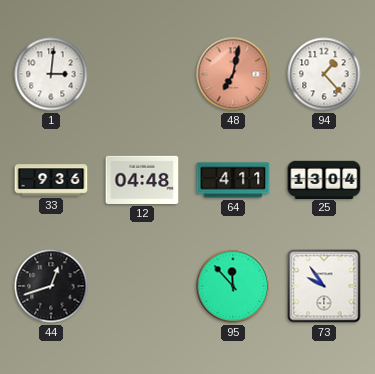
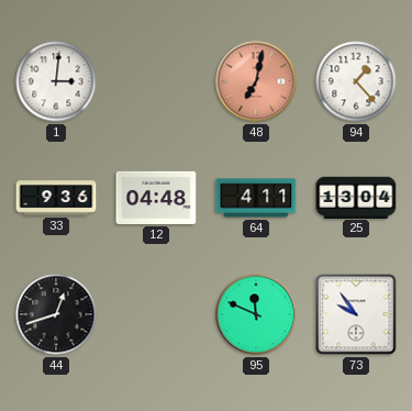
95: 11:53 -> 11:49 (256, 314)
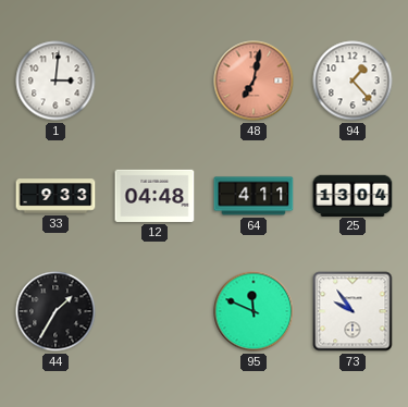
33: 9:36 -> 9:33 (55, 196)
44: 12:42 -> 1:35 (55, 311)
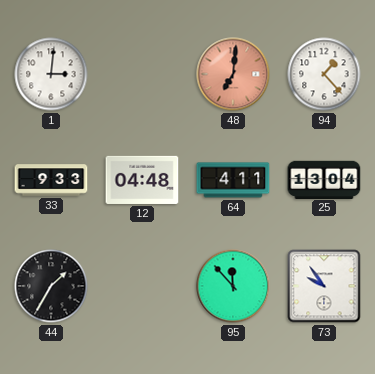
48: 7:02 -> 7:01 (233, 74)
95: 11:49 -> 11:53 (233, 286)
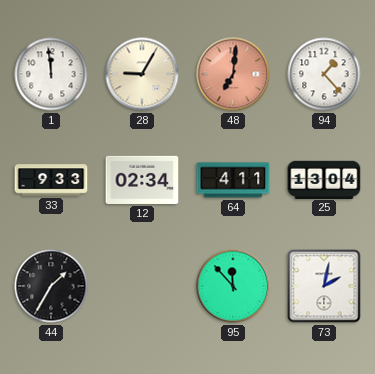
1: 3:01 -> 11:59 (51, 74)
28: none -> 9:05 (142, 74)
12: 04:48 -> 02:34 (142, 180)
73: 9:54 -> 2:02 (324, 286)
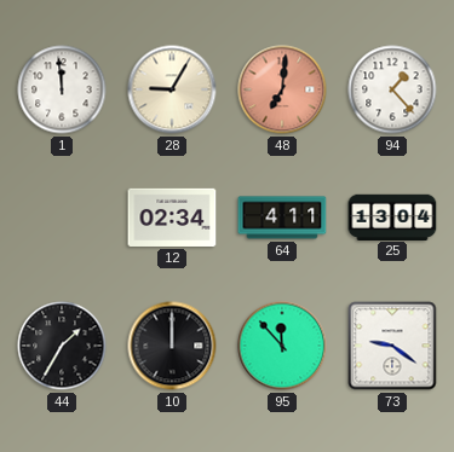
33: 9:33 -> none (51, 180)
10: none -> 12:00 (172, 346)
73: 2:02 -> 9:21 (392, 346)
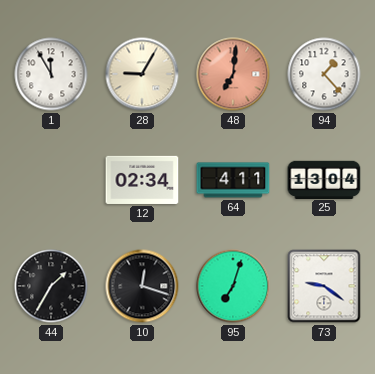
1: 11:59 -> 11:55 (51, 74)
10: 12:00 -> 12:18 (142, 286)
95: 11:53 -> 7:03 (233, 286)
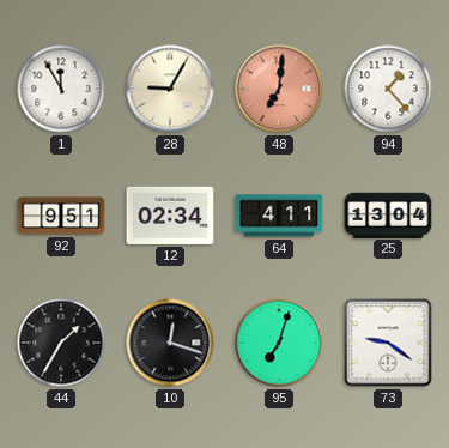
92: none -> 9:51 (61, 216)
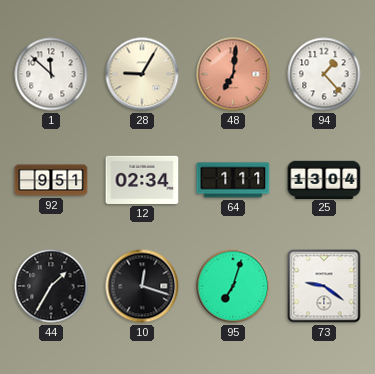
1: 11:55 -> 11:52 (51, 74)
64: 4:11 -> 1:11 (233, 180)
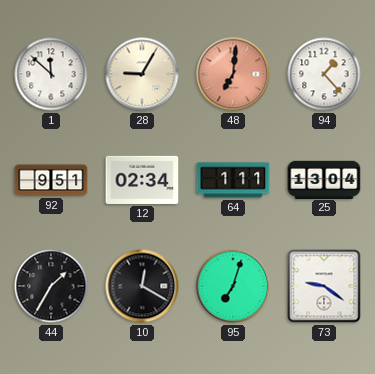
10: 12:18 -> 12:20 (142, 286)
